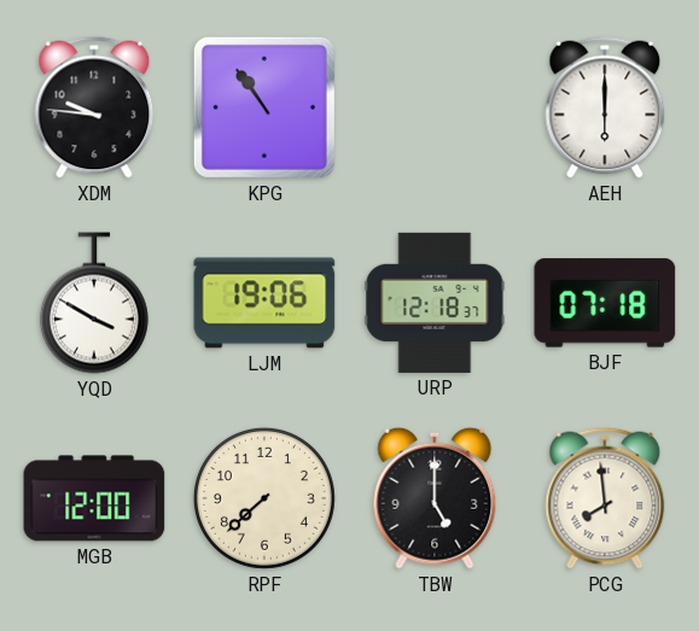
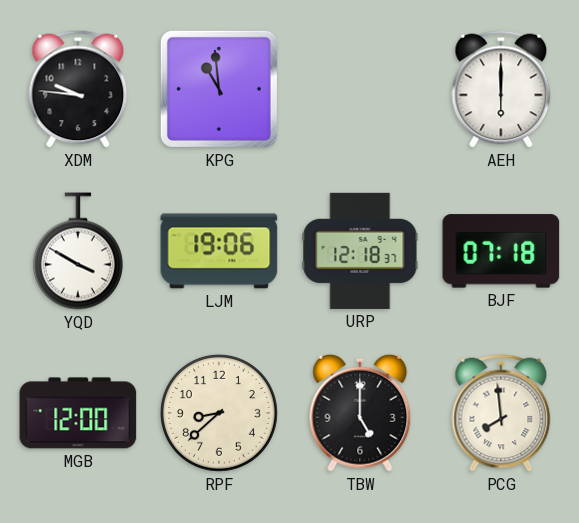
KPG: 10:54 -> 10:59 (219, 89)
RPF: 7:38 -> 8:38 (219, 413)
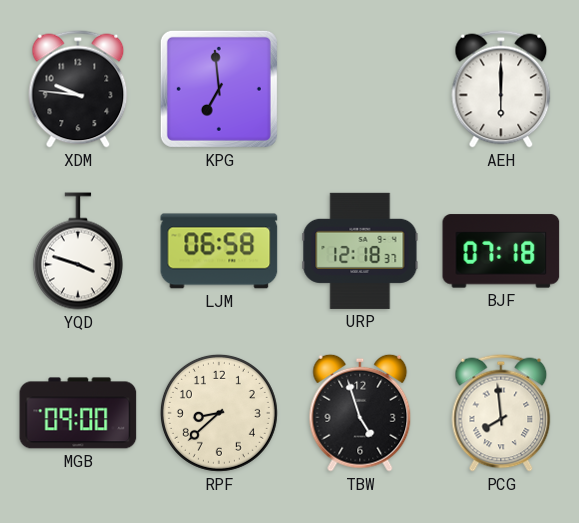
KPG: 10:59 -> 6:59 (219, 89)
YQD: 3:50 -> 3:48 (78, 251)
LJM: 19:06 -> 06:58 (219, 251)
MGB: 12:00 -> 09:00 (78, 413)
TBW: 5:00 -> 4:57 (360, 413)
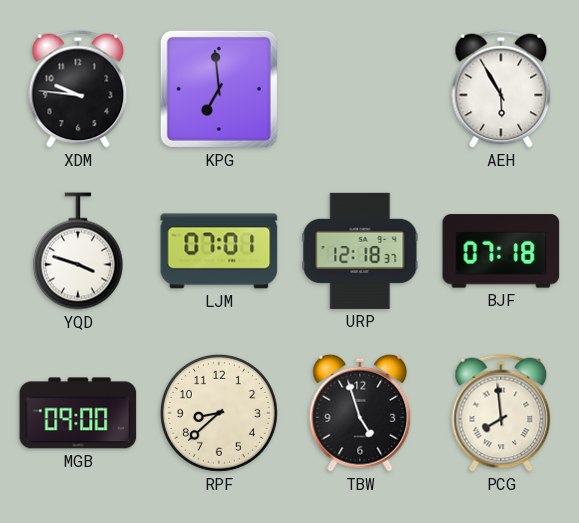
AEH: 6:00 -> 5:55 (501, 89)
LJM: 06:58 -> 07:01 (219, 251)
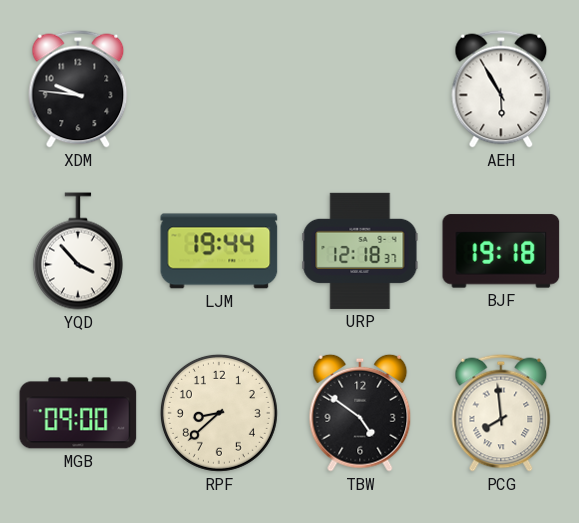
KPG: 6:59 -> none (219, 89)
YQD: 3:48 -> 3:53 (78, 251)
LJM: 07:01 -> 19:44 (219, 251)
BJF: 07:18 -> 19:18 (501, 251)
TBW: 4:57 -> 4:51 (360, 413)
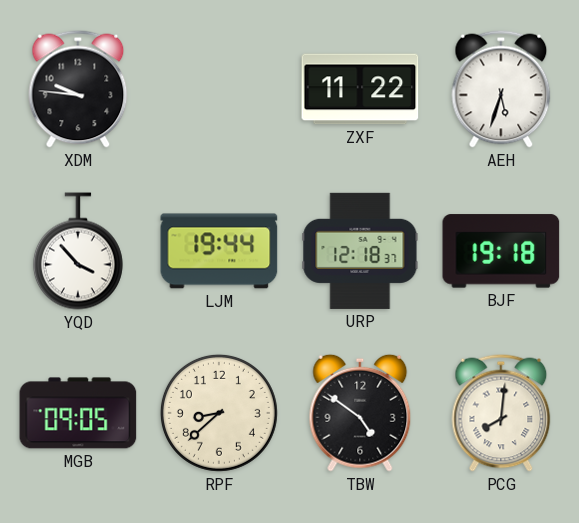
ZXF: none -> 11:22 (360, 89)
AEH: 5:55 -> 5:33 (501, 89)
MGB: 09:00 -> 09:05 (78, 413)
PCG: 7:59 -> 8:01 (501, 413)
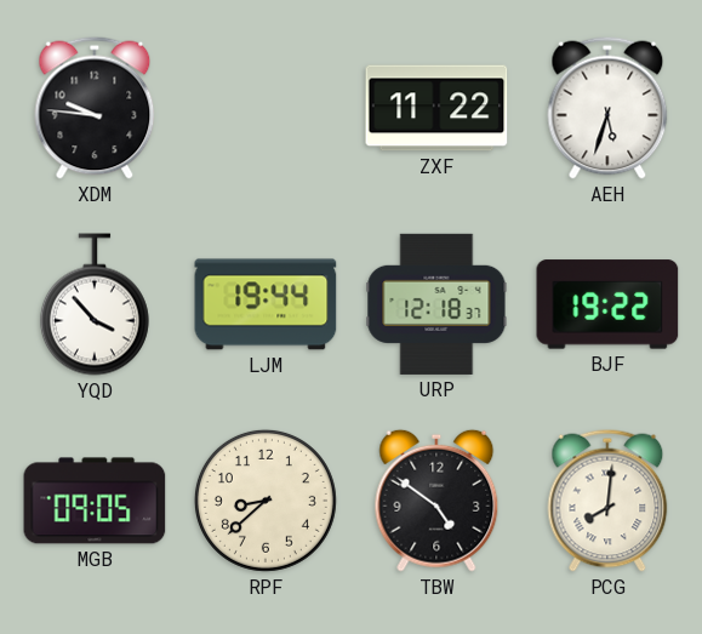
BJF: 19:18 -> 19:22 (607, 304)
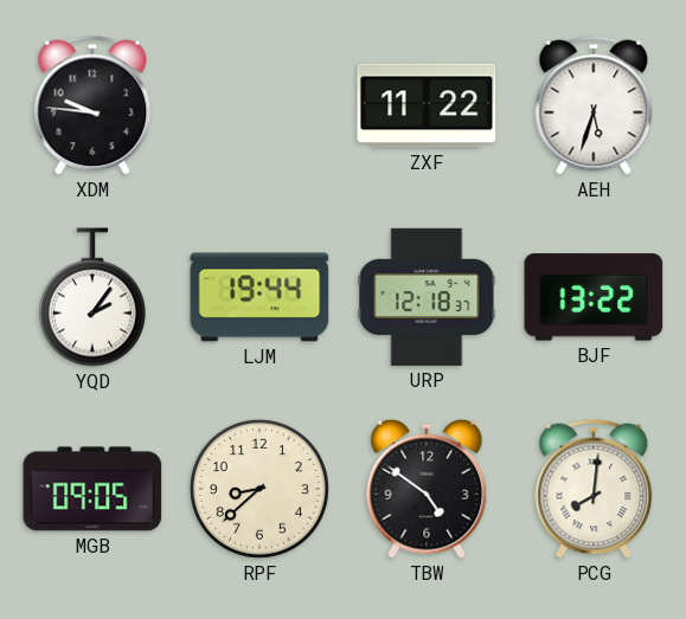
YQD: 3:53 -> 2:06 (92, 297)
BJF: 19:22 -> 13:22 (594, 297)
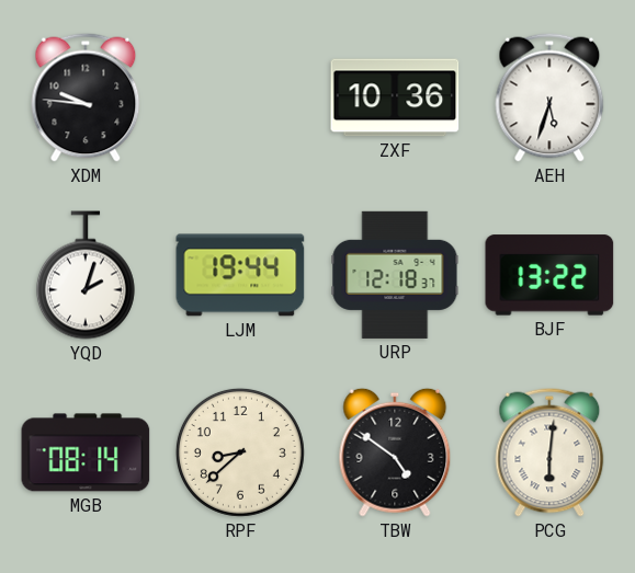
ZXF: 11:22 -> 10:36 (395, 98)
YQD: 2:06 -> 2:03 (86, 275)
MGB: 09:05 -> 08:14 (86, 452)
PCG: 8:01 -> 6:01 (549, 452)
